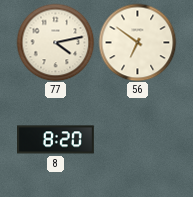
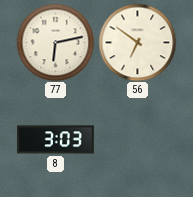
77: 4:13 -> 6:13 (55, 42)
8: 8:20 -> 3:03 (56, 140)
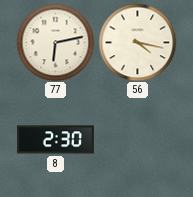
56: 6:51 -> 4:17 (137, 42)
8: 3:03 -> 2:30 (56, 140)
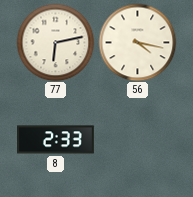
8: 2:30 -> 2:33 (56, 140)
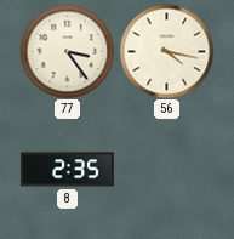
77: 6:13 -> 3:24 (67, 51)
8: 2:33 -> 2:35 (68, 170)
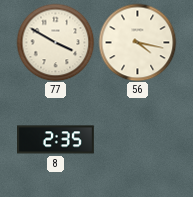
77: 3:24 -> 3:50 (55, 42)
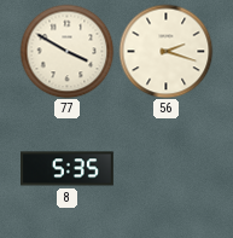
56: 4:17 -> 2:18 (165, 51)
8: 2:35 -> 5:35 (68, 169)
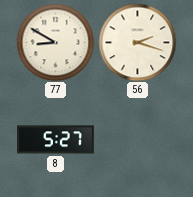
77: 3:50 -> 8:50 (55, 42)
8: 5:35 -> 5:27 (56, 140)
